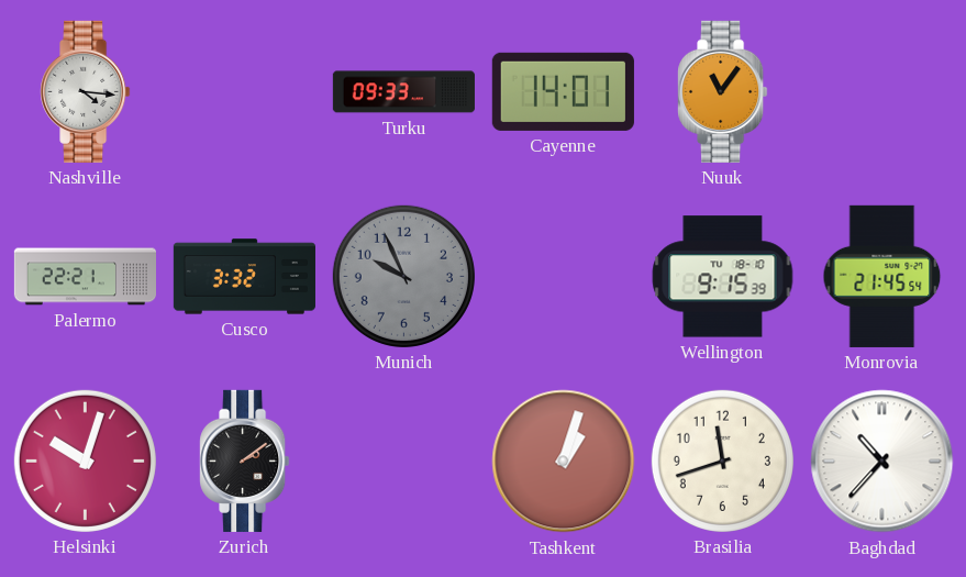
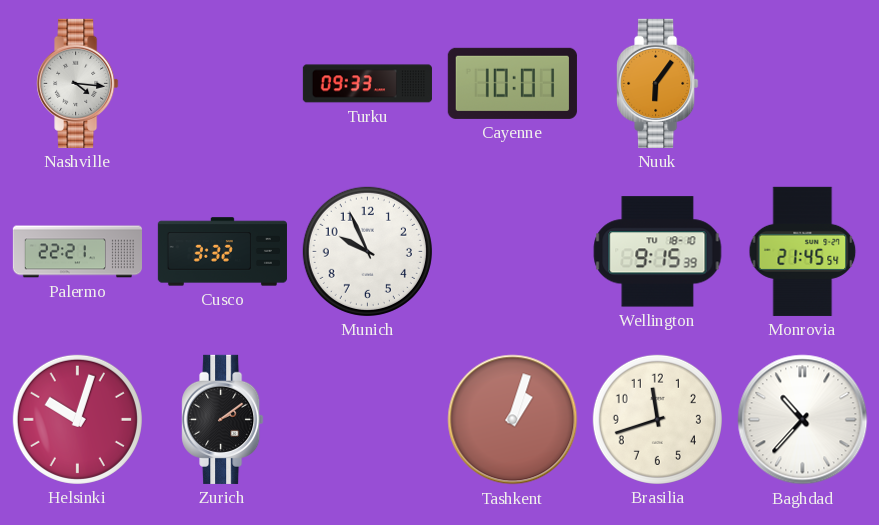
Cayenne: 14:01 -> 10:01 (512, 83)
Nuuk: 11:06 -> 6:06 (658, 83)
Munich dial: grey -> white (367, 251)
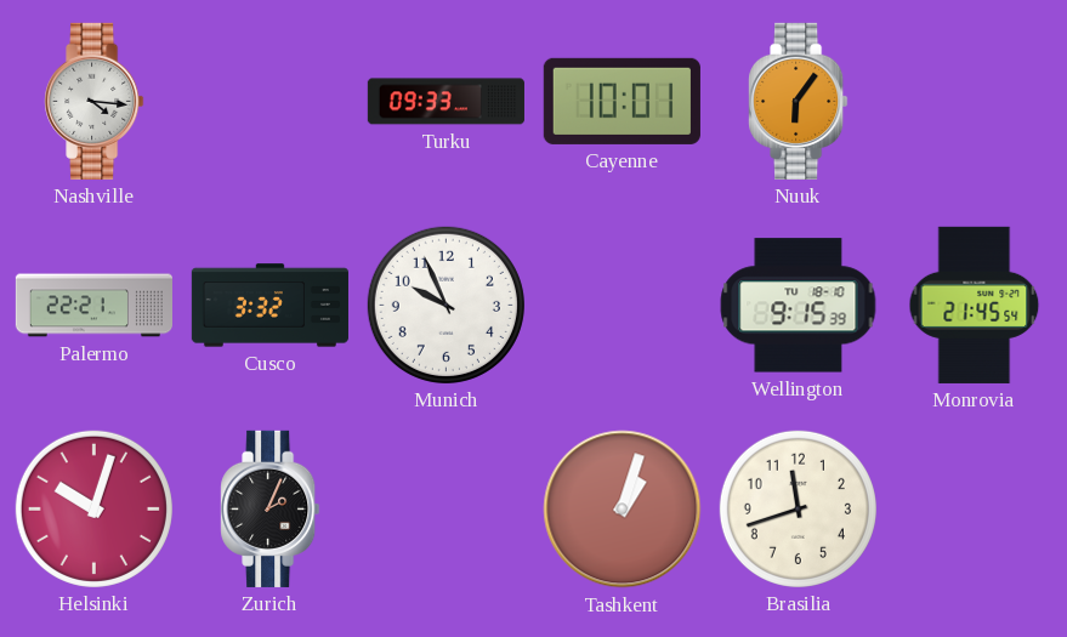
Zurich: 2:09 -> 2:04 (271, 508)
Baghdad: 10:37 -> none (803, 420)
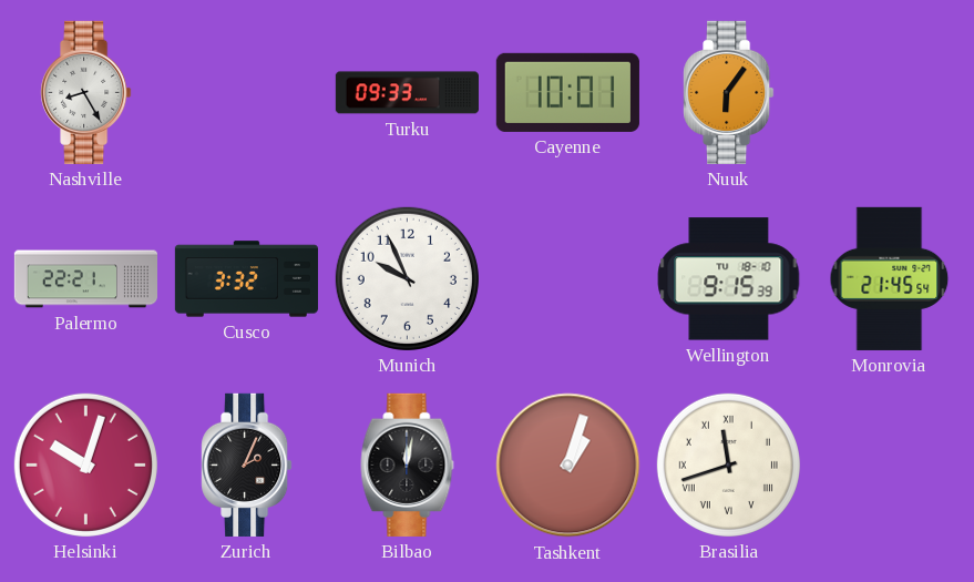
Nashville: 4:16 -> 8:25 (86, 92)
Bilbao: none -> 12:02 (408, 464)
Brasilia numerals: Arabic -> Roman (728, 464)
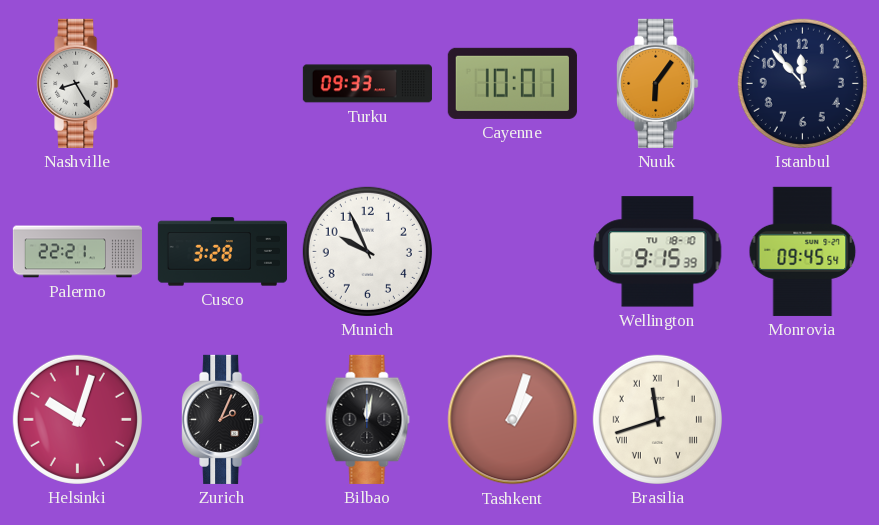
Istanbul: none -> 11:53 (802, 83)
Cusco: 3:32 -> 3:28 (222, 252)
Monrovia: 21:45 -> 09:45 (803, 251)
